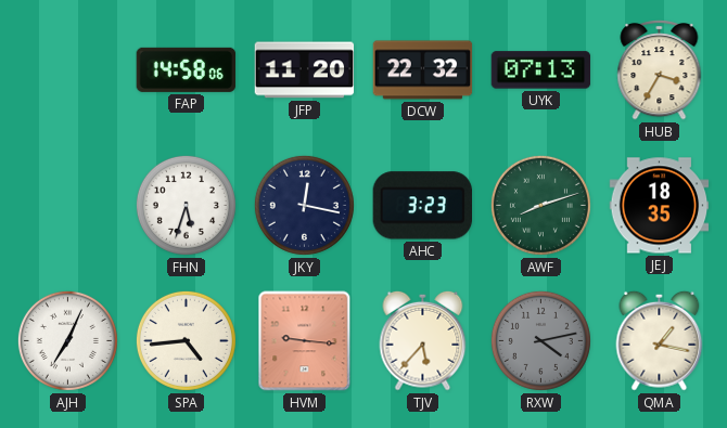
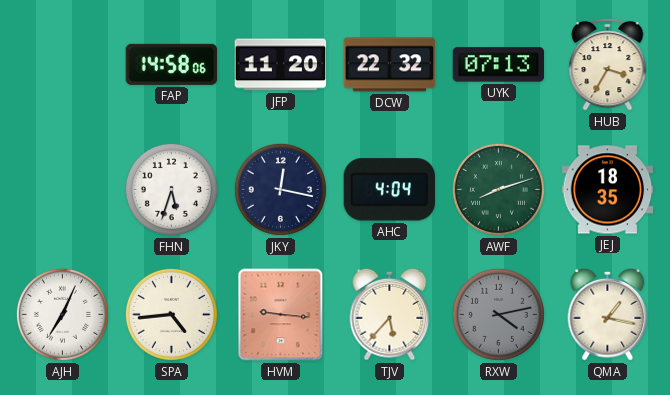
AHC: 3:23 -> 4:04 (389, 190)
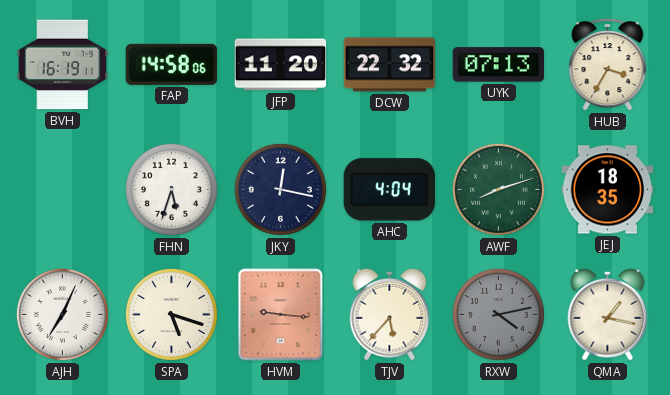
BVH: none -> 16:19 (63, 65)
SPA: 4:44 -> 5:18 (171, 314)
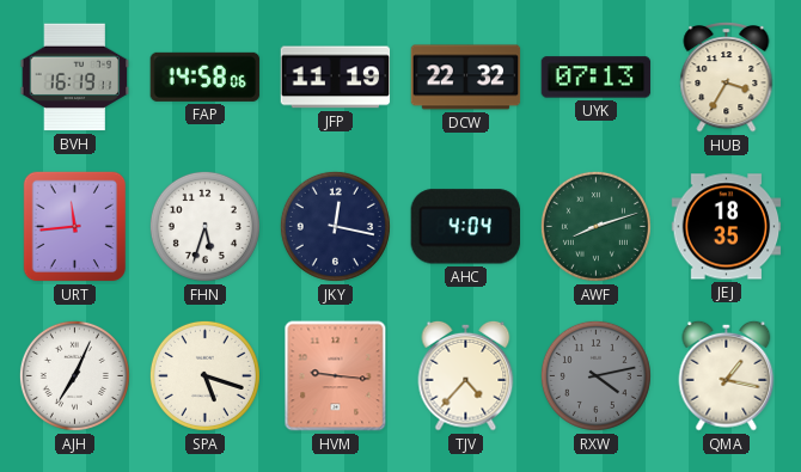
JFP: 11:20 -> 11:19 (336, 78)
URT: none -> 11:44 (75, 227)
TJV: 5:37 -> 4:37 (466, 375)
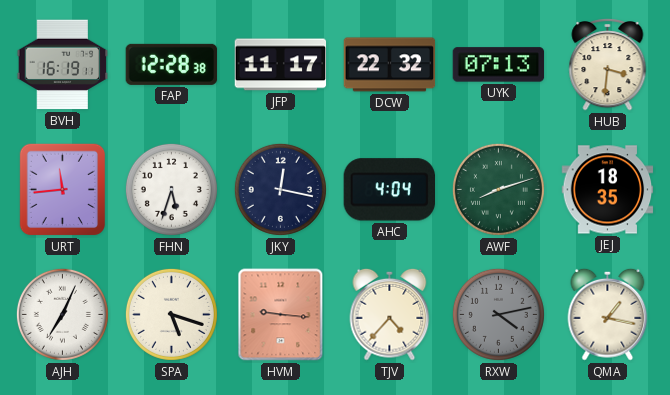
FAP: 14:58 -> 12:28 (172, 64)
JFP: 11:19 -> 11:17 (281, 65)
HUB: 3:35 -> 3:31 (608, 65)
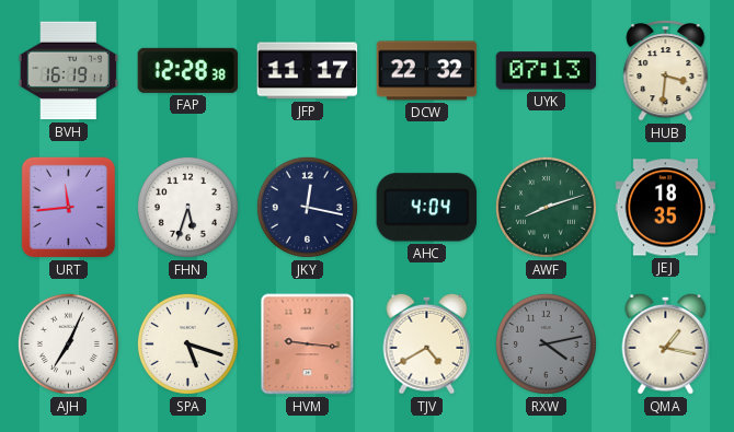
TJV: 4:37 -> 4:40 (427, 343)
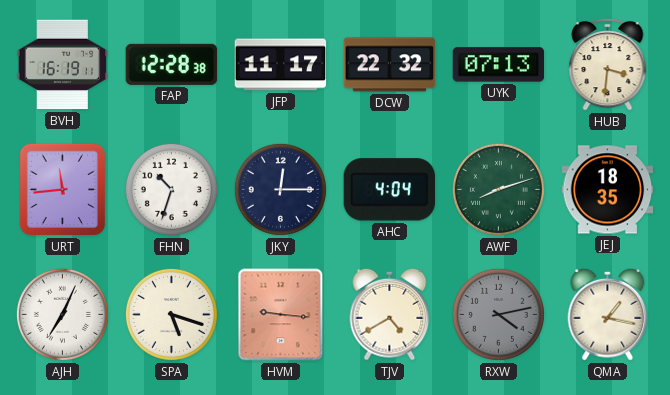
FHN: 5:33 -> 10:33 (171, 189)
JKY: 12:17 -> 12:15 (280, 189)
